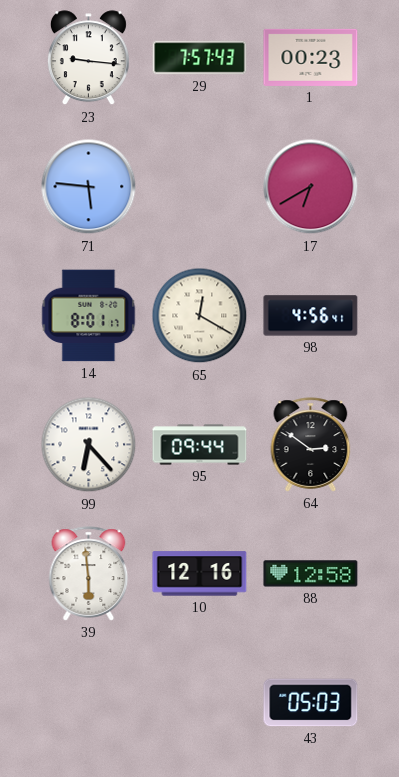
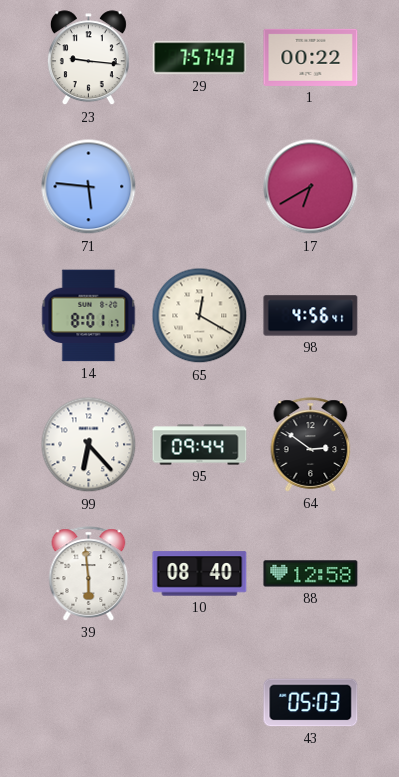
1: 00:23 -> 00:22 (311, 57)
10: 12:16 -> 08:40 (200, 574)
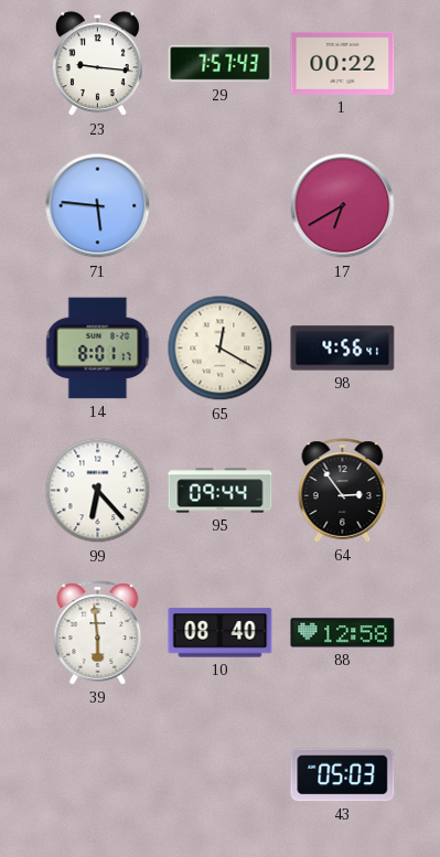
64: 2:51 -> 2:54 (343, 491)
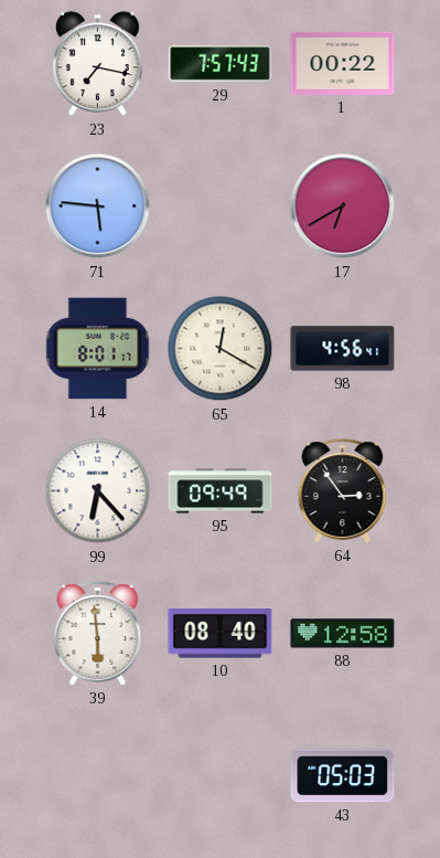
23: 9:16 -> 7:17 (97, 64)
95: 09:44 -> 09:49 (221, 491)
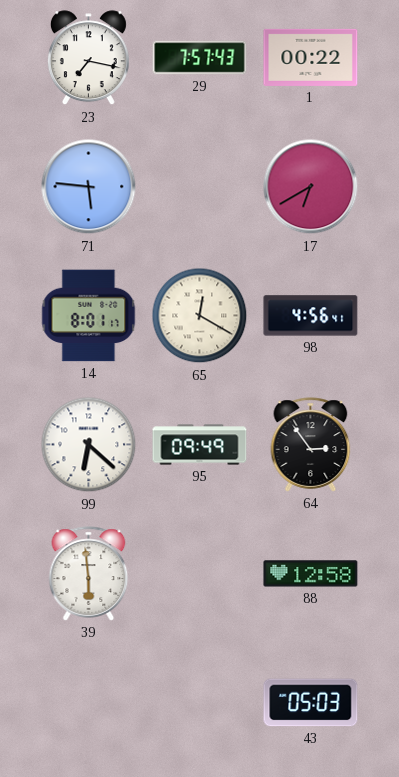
99: 6:23 -> 6:22 (89, 445)
10: 08:40 -> none (221, 634)
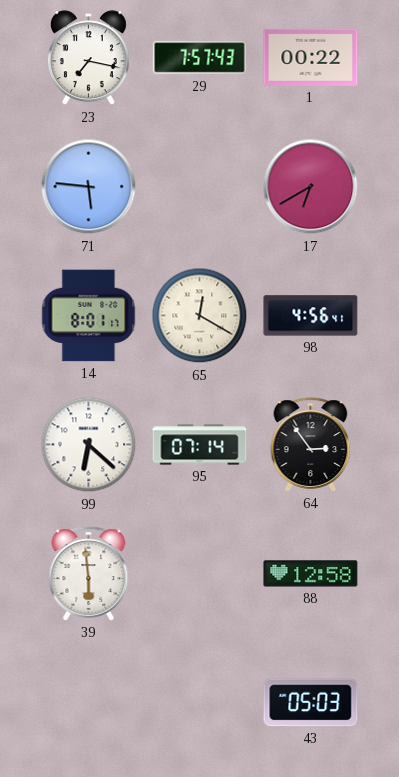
95: 09:49 -> 07:14 (200, 445)
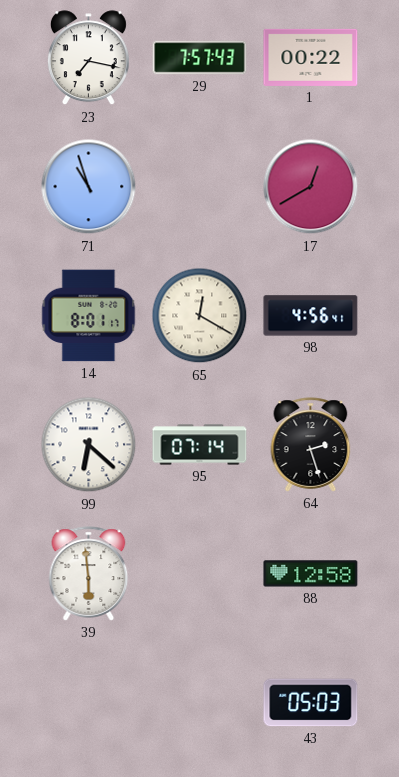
71: 5:46 -> 10:57 (89, 187)
17: 6:40 -> 12:40 (311, 187)
64: 2:54 -> 2:27 (311, 445)
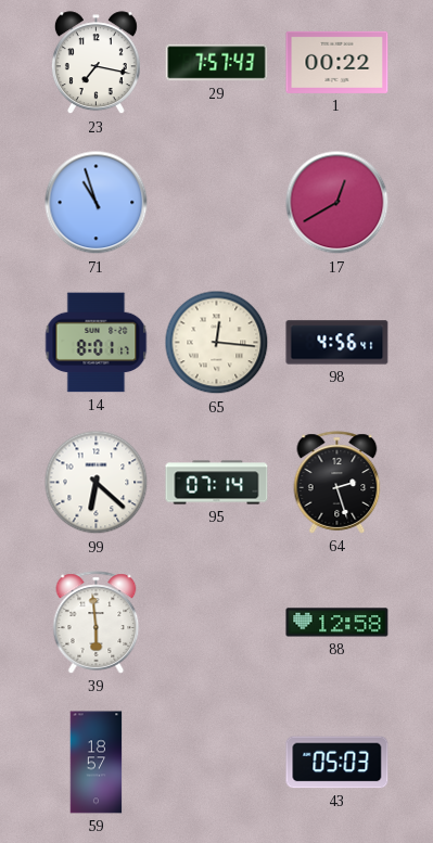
65: 12:20 -> 12:16 (217, 343)
59: none -> 18:57 (97, 763)
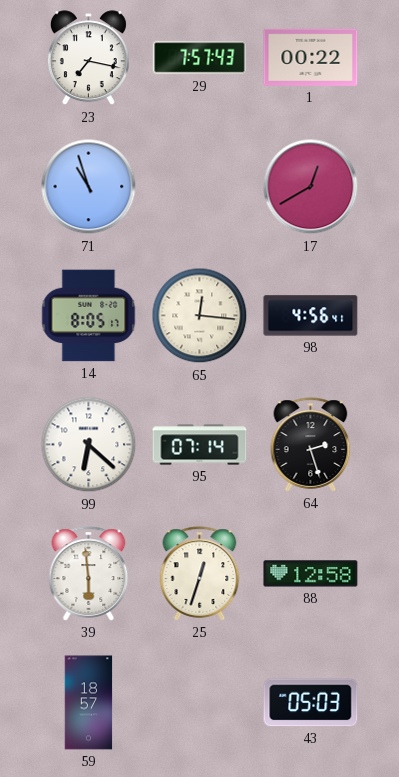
14: 8:01 -> 8:05 (89, 316)
25: none -> 12:33 (200, 574)
